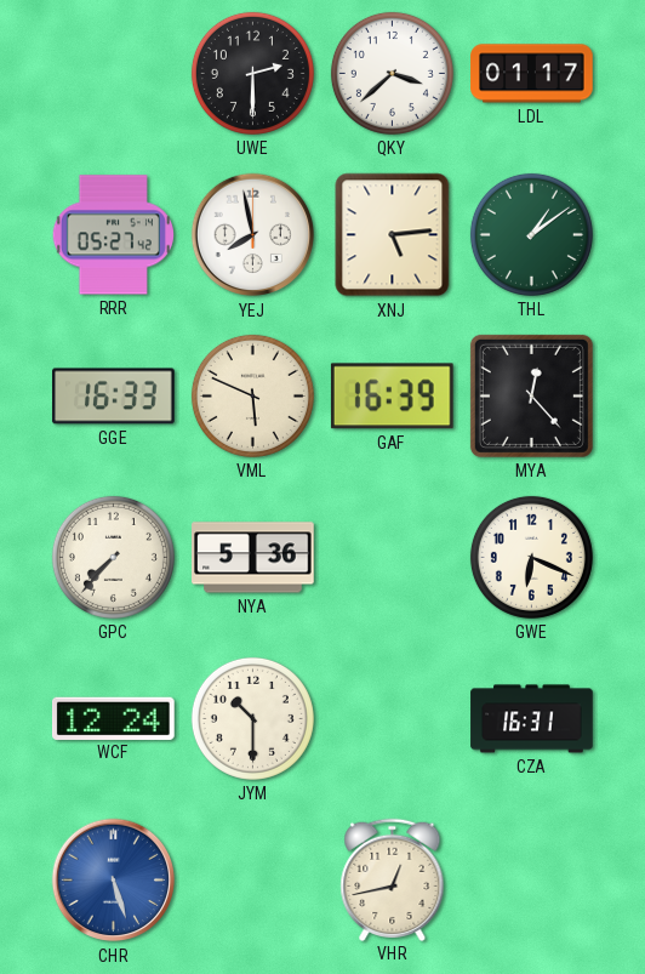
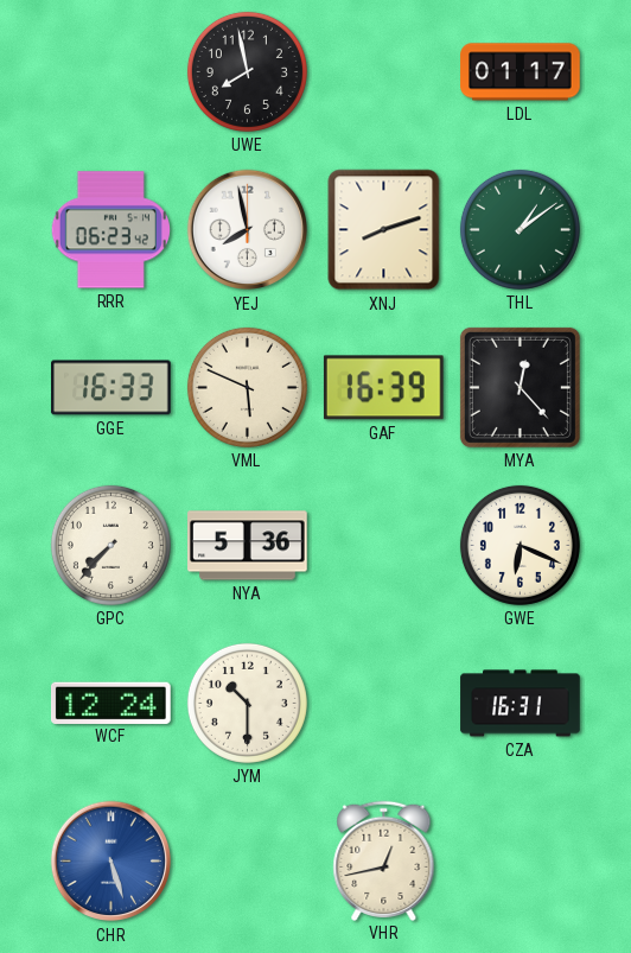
UWE: 2:30 -> 7:58 (247, 71)
QKY: 3:38 -> none (392, 73)
RRR: 05:27 -> 06:23 (110, 230)
XNJ: 5:14 -> 8:12 (384, 230)
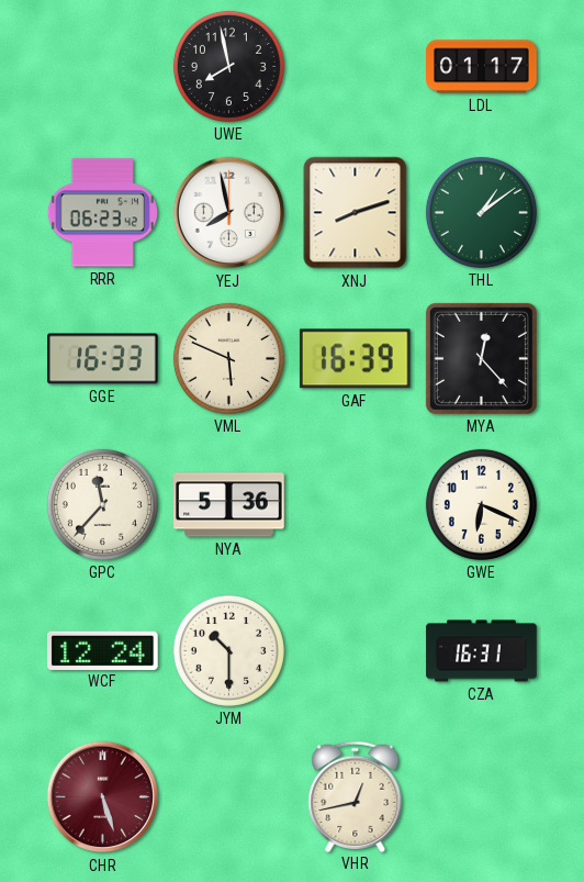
GPC: 7:37 -> 11:37 (102, 504)
CHR dial: blue -> burgundy (103, 797)
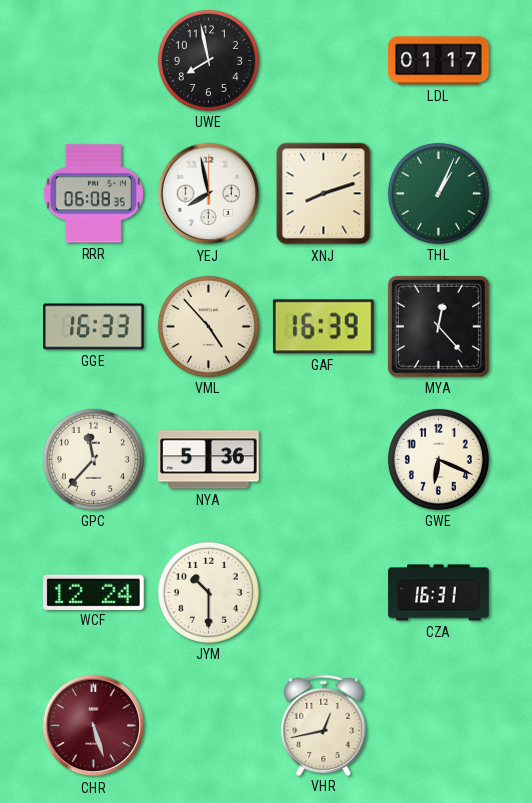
RRR: 06:23 -> 06:08 (93, 194)
THL: 1:09 -> 1:04 (438, 193)
VML: 5:49 -> 4:53 (208, 326)
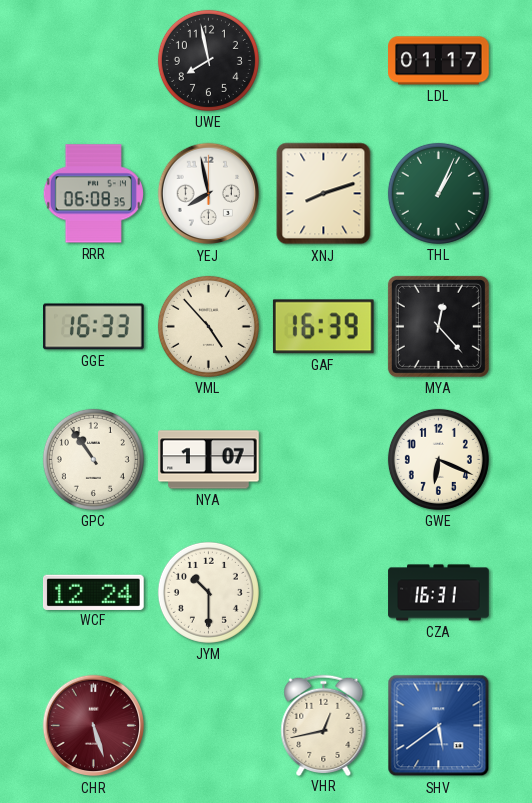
GPC: 11:37 -> 10:54 (93, 459)
NYA: 5:36 -> 1:07 (209, 460)
SHV: none -> 5:39 (439, 726)
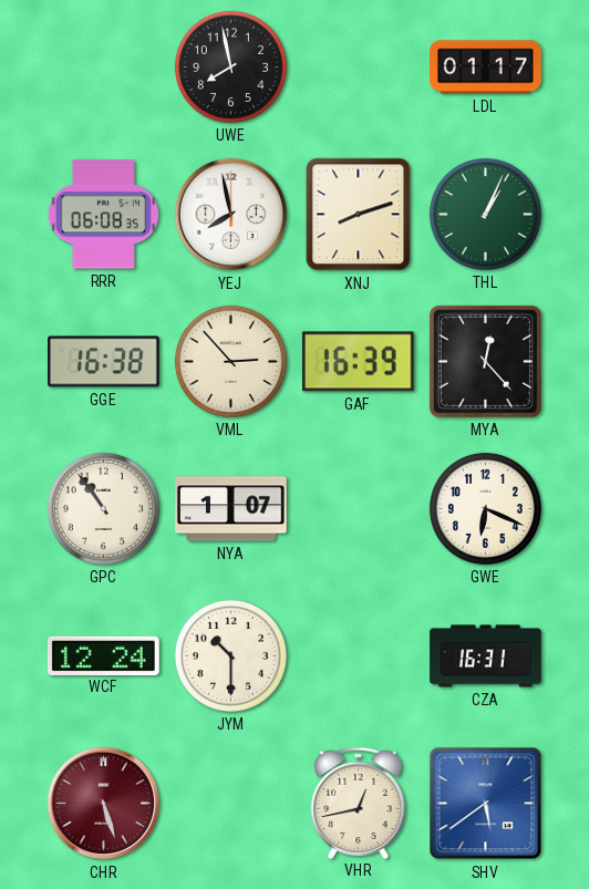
GGE: 16:33 -> 16:38 (104, 362)
VML: 4:53 -> 2:53 (230, 361)
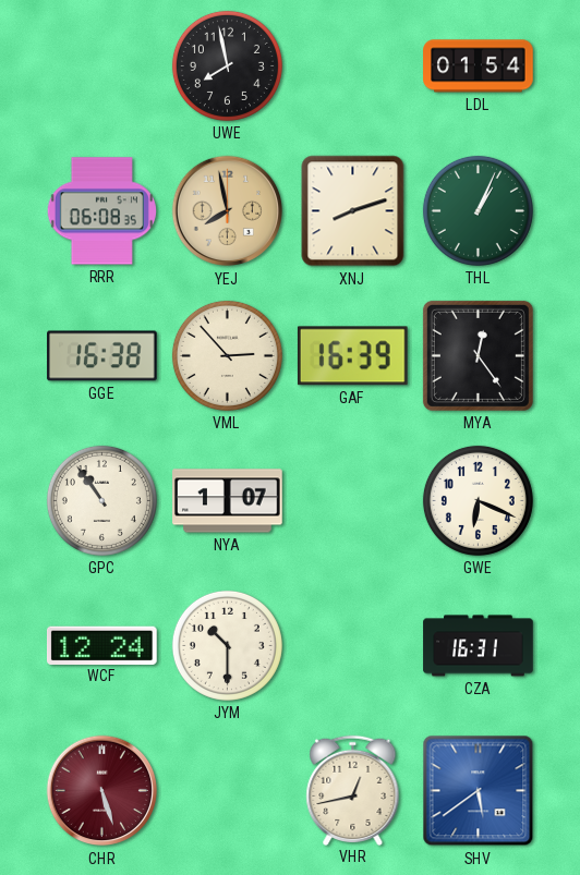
LDL: 01:17 -> 01:54 (479, 66)
YEJ dial: white -> champagne (228, 211)
MYA: 12:23 -> 12:24 (478, 355)
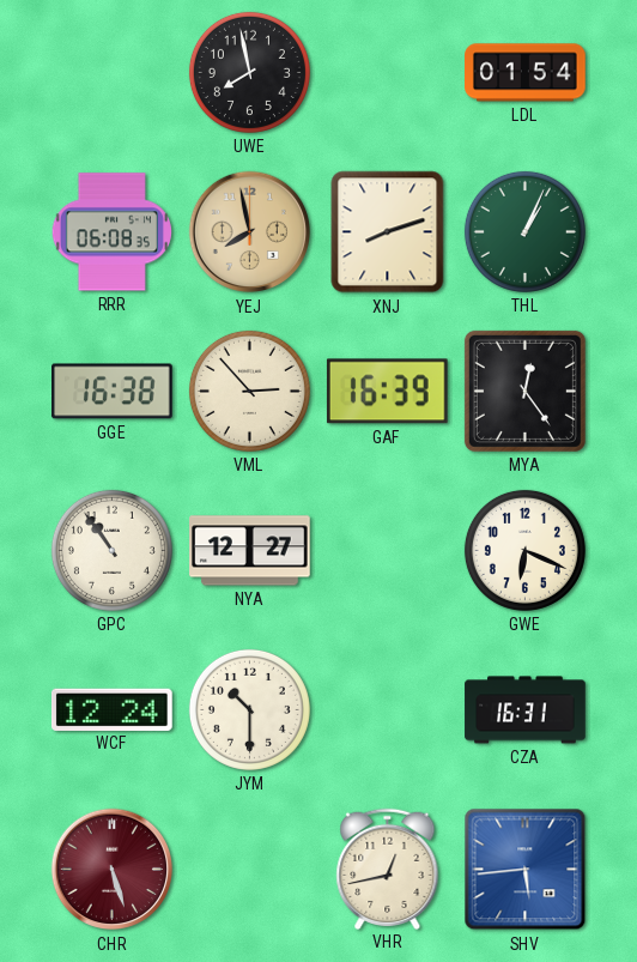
NYA: 1:07 -> 12:27 (250, 551)
SHV: 5:39 -> 5:44 (526, 870)
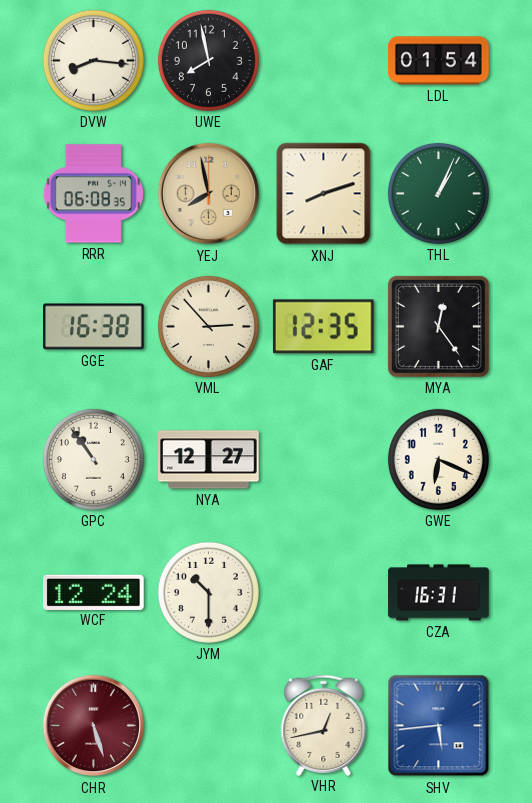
DVW: none -> 8:16 (93, 60)
GAF: 16:39 -> 12:35 (323, 327)
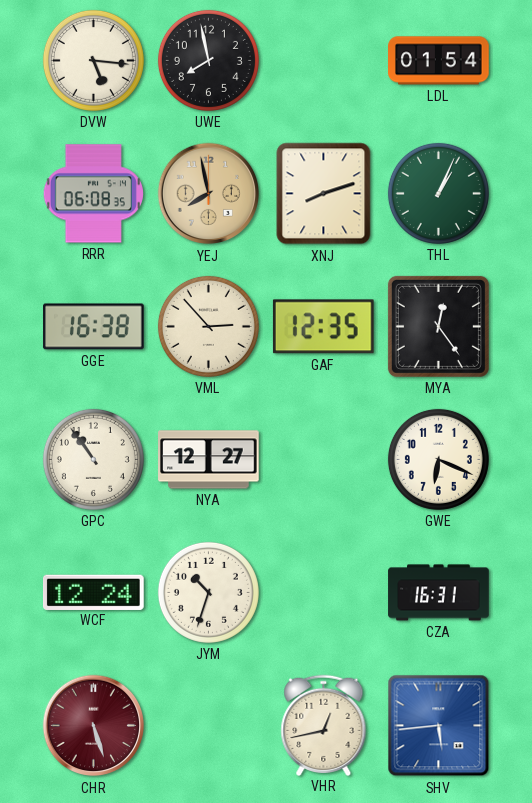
DVW: 8:16 -> 5:16 (93, 60)
JYM: 10:30 -> 10:33 (208, 592)
